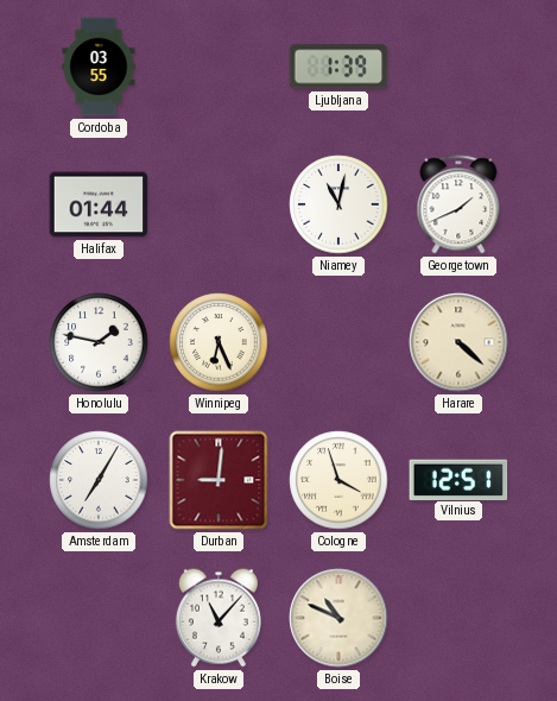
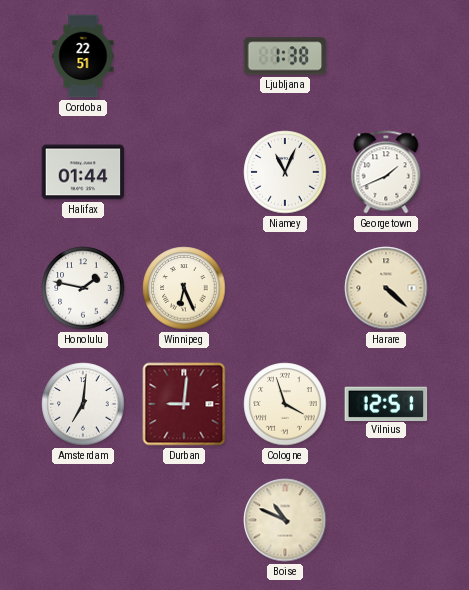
Cordoba: 03:55 -> 22:51 (83, 56)
Ljubljana: 1:39 -> 1:38 (285, 56)
Niamey: 11:02 -> 11:04 (285, 172)
Amsterdam: 7:05 -> 7:01 (83, 404)
Krakow: 11:07 -> none (219, 618)
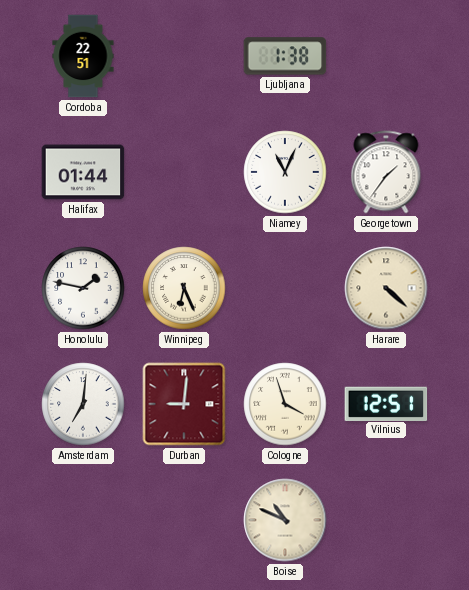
Georgetown: 1:41 -> 1:36 (386, 172)
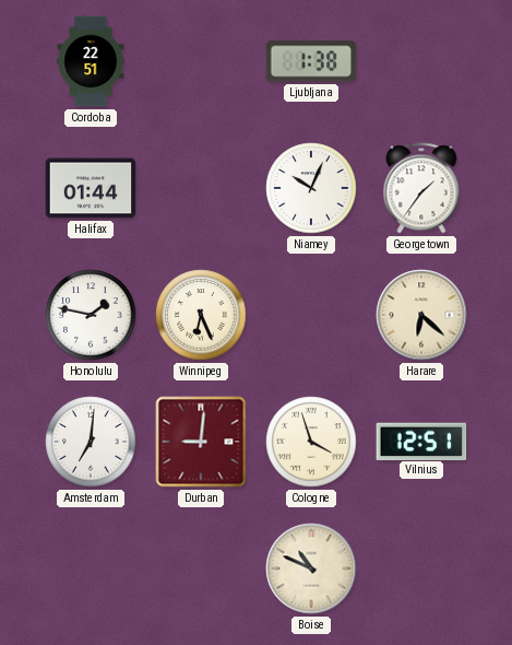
Niamey: 11:04 -> 10:04 (311, 188)
Harare: 4:22 -> 6:22 (421, 315)
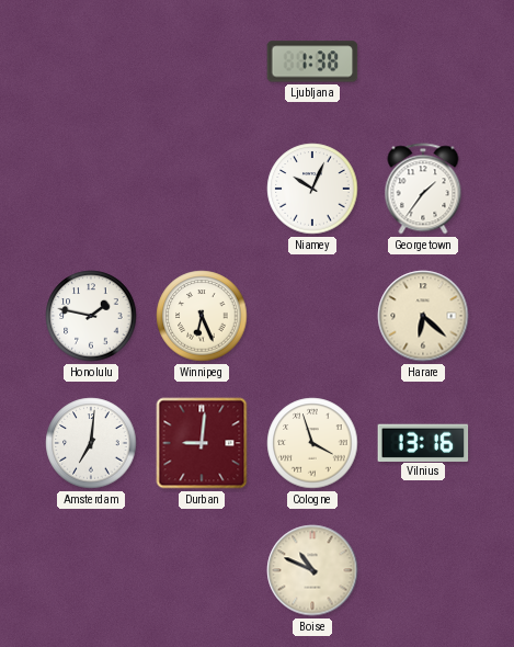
Cordoba: 22:51 -> none (91, 61)
Halifax: 01:44 -> none (91, 188)
Vilnius: 12:51 -> 13:16 (423, 442)
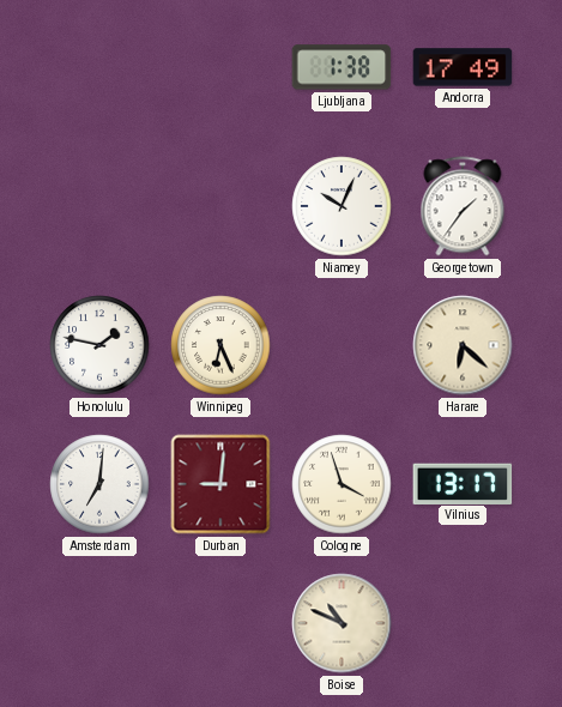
Andorra: none -> 17:49 (463, 67)
Vilnius: 13:16 -> 13:17 (463, 483)
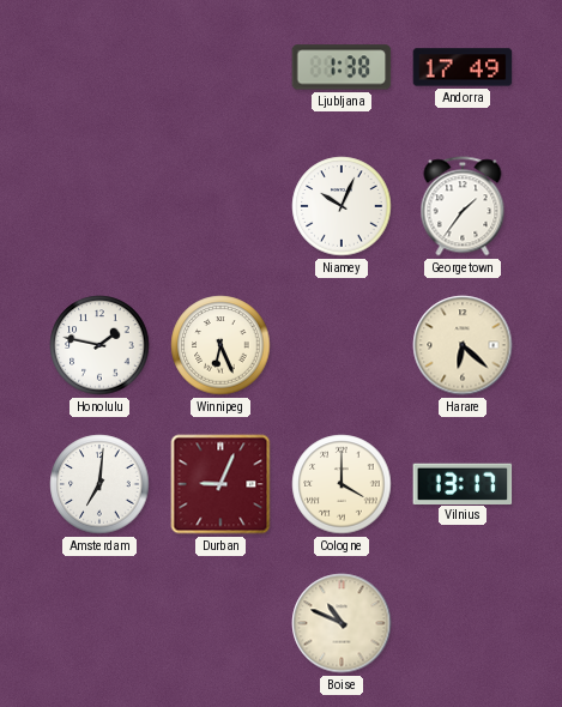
Durban: 9:01 -> 9:04 (220, 484)
Cologne: 3:57 -> 4:00 (342, 484)
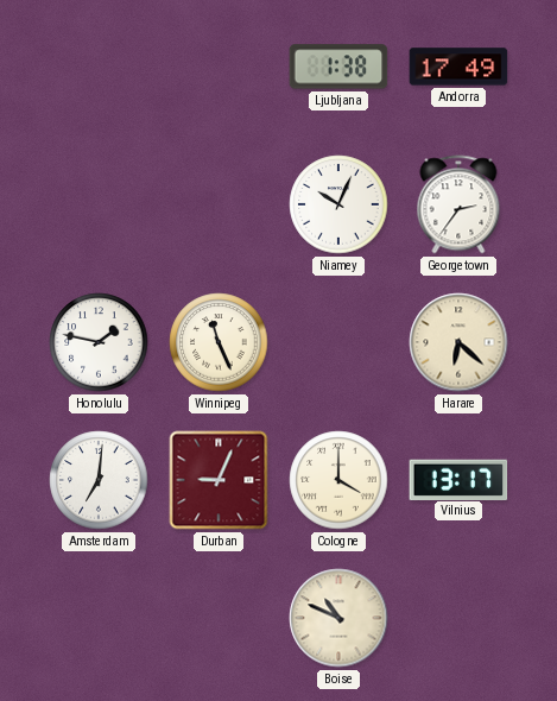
Georgetown: 1:36 -> 2:36 (458, 204)
Winnipeg: 6:26 -> 11:26 (219, 342)
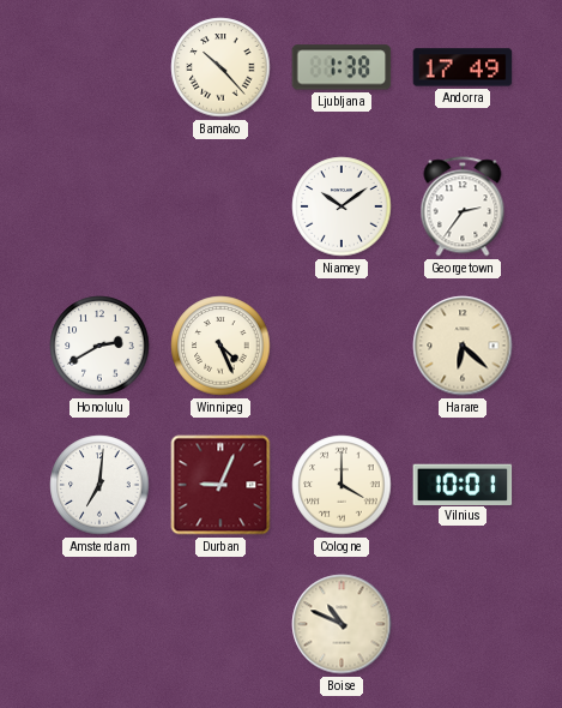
Bamako: none -> 10:23 (220, 67)
Niamey: 10:04 -> 10:09 (342, 206)
Honolulu: 1:47 -> 2:40 (99, 346)
Winnipeg: 11:26 -> 4:26 (220, 346)
Vilnius: 13:17 -> 10:01 (463, 484)
